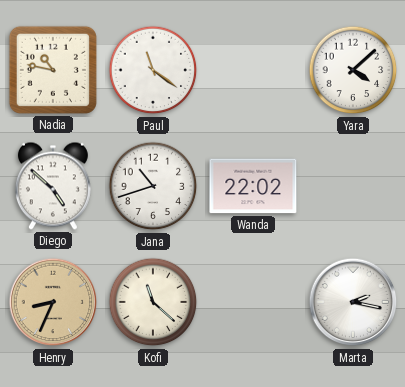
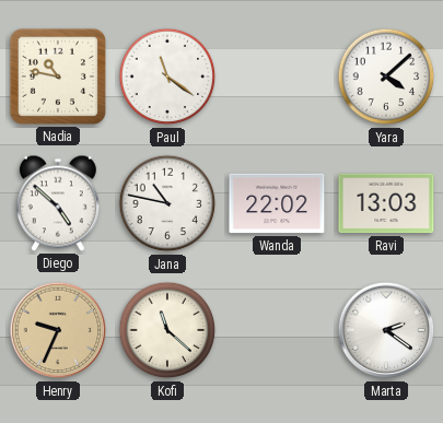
Jana: 10:42 -> 10:47 (167, 203)
Ravi: none -> 13:03 (386, 203)
Henry: 8:34 -> 9:34 (58, 330)
Marta: 2:17 -> 2:21 (386, 330)
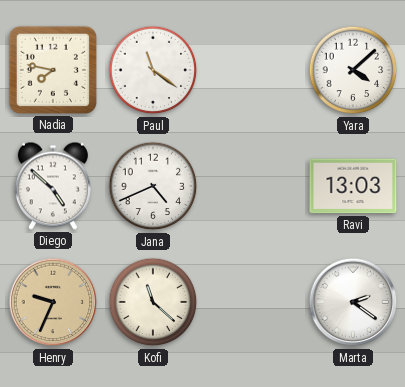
Nadia: 10:47 -> 7:47 (53, 70)
Jana: 10:47 -> 4:41 (153, 186)
Wanda: 22:02 -> none (277, 203)
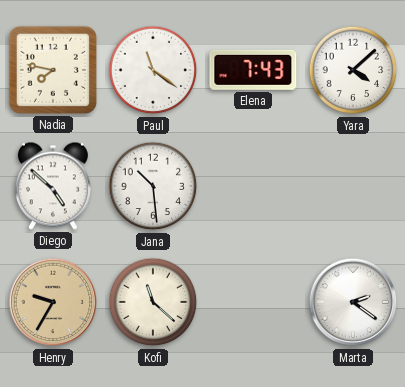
Elena: none -> 7:43 (253, 70)
Jana: 4:41 -> 10:29 (153, 186)
Ravi: 13:03 -> none (353, 186)
Henry: 9:34 -> 9:35 (53, 302)
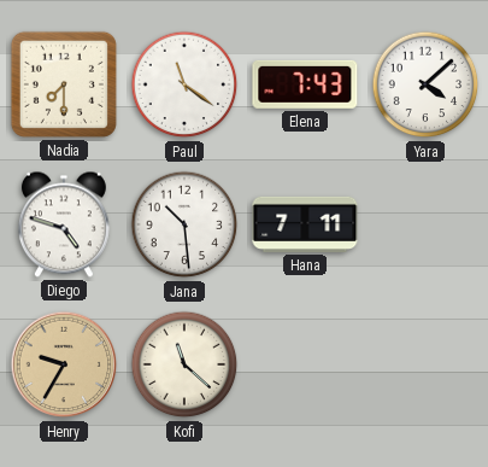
Nadia: 7:47 -> 7:30 (64, 84)
Diego: 4:52 -> 4:48 (64, 224)
Hana: none -> 7:11 (305, 224)
Marta: 2:21 -> none (353, 302)
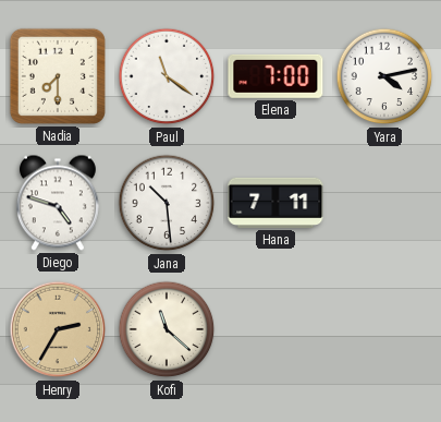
Elena: 7:43 -> 7:00 (275, 76)
Yara: 4:08 -> 4:13 (384, 76)
Henry: 9:35 -> 2:35 (58, 329)
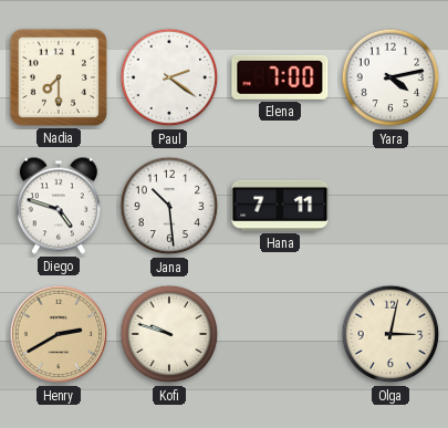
Paul: 11:21 -> 2:21 (169, 77)
Henry: 2:35 -> 2:40 (59, 334)
Kofi: 11:22 -> 9:48 (169, 334)
Olga: none -> 3:02 (390, 334)
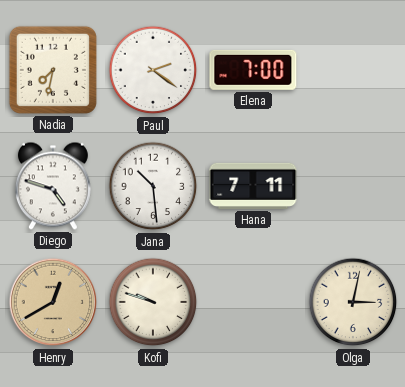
Nadia: 7:30 -> 7:32 (53, 70)
Yara: 4:13 -> none (390, 77)
Henry: 2:40 -> 12:40 (53, 302)
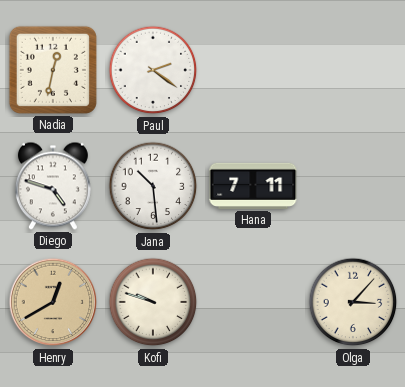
Nadia: 7:32 -> 12:32 (53, 70)
Elena: 7:00 -> none (253, 70)
Olga: 3:02 -> 3:07 (353, 302)
